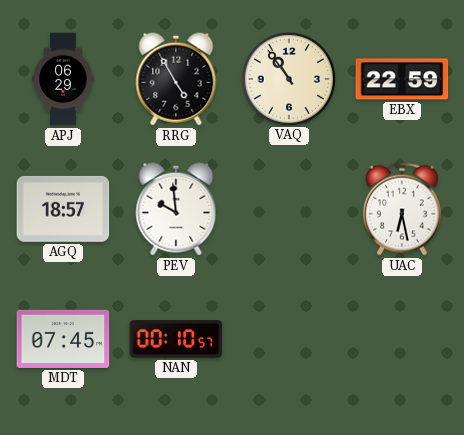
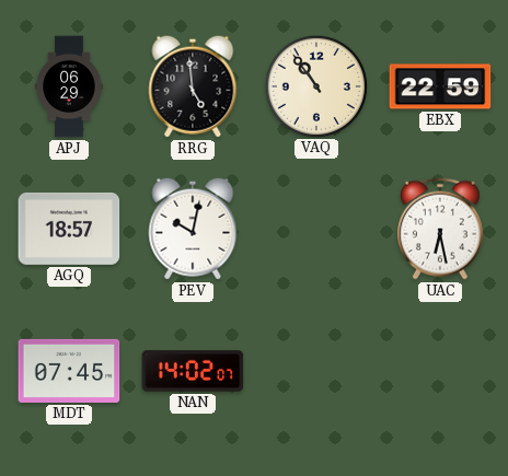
RRG: 4:55 -> 4:59 (193, 86)
PEV: 9:59 -> 10:02 (193, 229)
NAN: 00:10 -> 14:02 (193, 371)
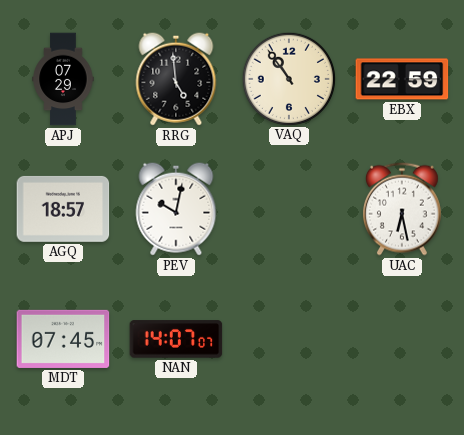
APJ: 06:29 -> 07:29 (63, 79)
NAN: 14:02 -> 14:07 (176, 339)
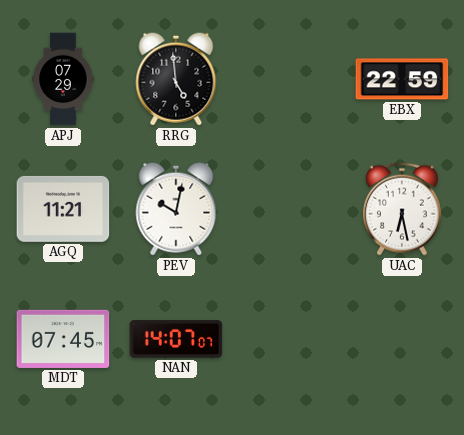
VAQ: 10:54 -> none (288, 78)
AGQ: 18:57 -> 11:21 (63, 209)
